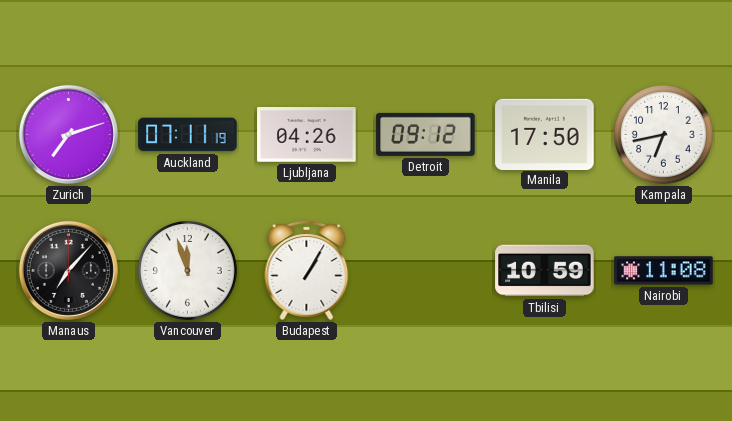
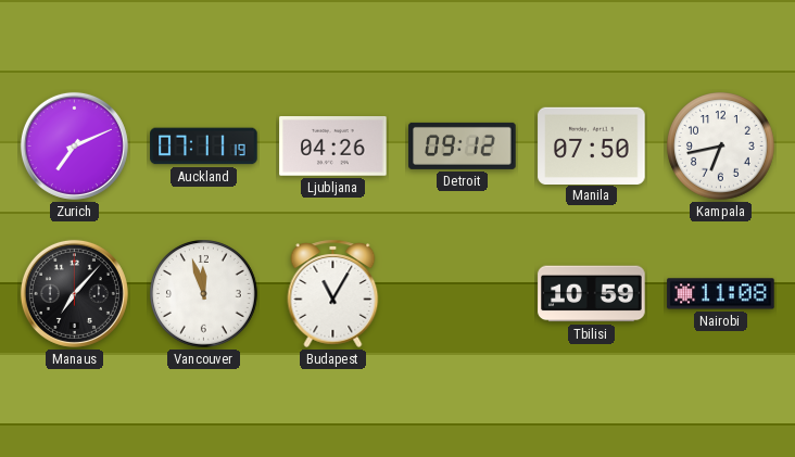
Zurich: 7:12 -> 7:11 (74, 145)
Manila: 17:50 -> 07:50 (592, 145)
Budapest: 1:05 -> 11:05 (333, 293)
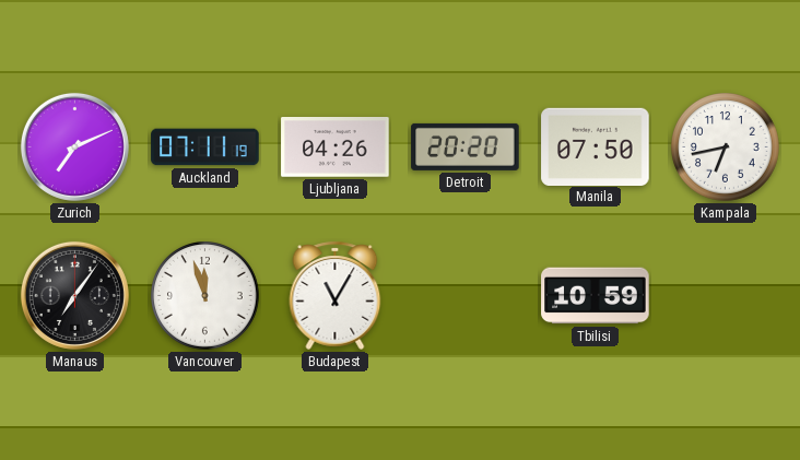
Detroit: 09:12 -> 20:20 (466, 146)
Manaus: 7:07 -> 7:06 (74, 295)
Nairobi: 11:08 -> none (721, 294)
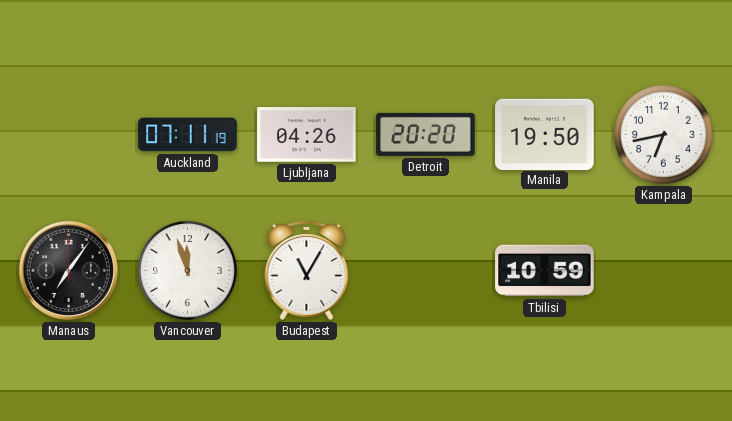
Zurich: 7:11 -> none (74, 146)
Manila: 07:50 -> 19:50 (545, 134)
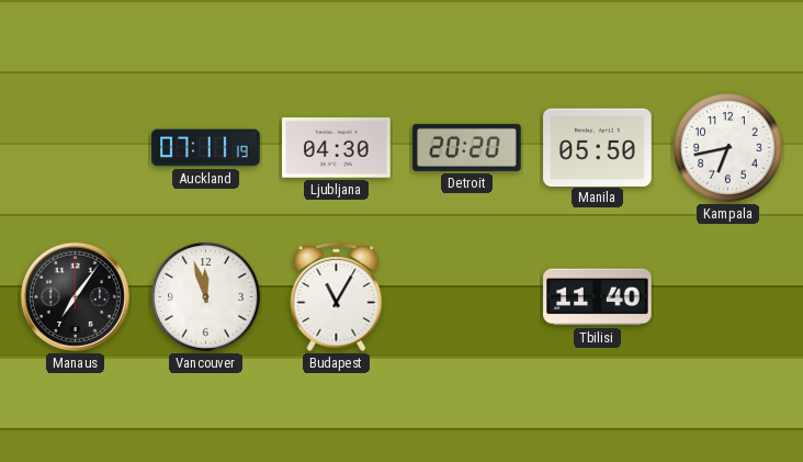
Ljubljana: 04:26 -> 04:30 (337, 148)
Manila: 19:50 -> 05:50 (598, 147)
Tbilisi: 10:59 -> 11:40 (598, 297)
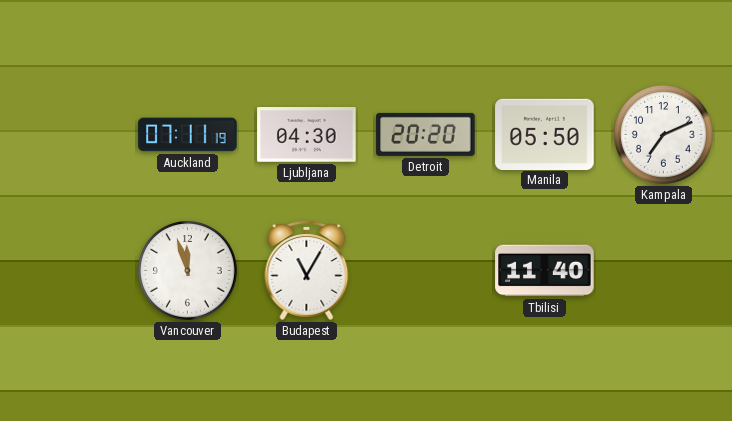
Kampala: 6:43 -> 7:11 (664, 135)
Manaus: 7:06 -> none (75, 296)
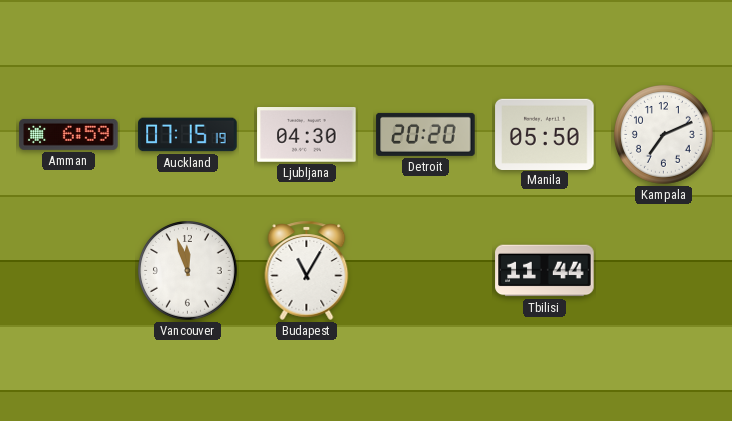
Amman: none -> 6:59 (69, 134)
Auckland: 07:11 -> 07:15 (188, 135)
Tbilisi: 11:40 -> 11:44 (545, 271)
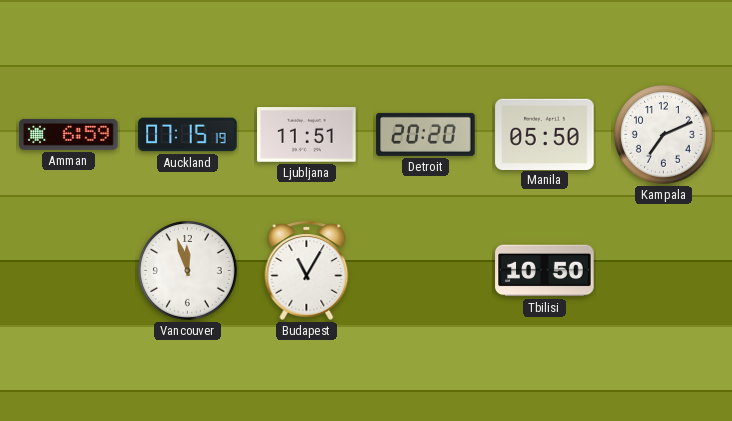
Ljubljana: 04:30 -> 11:51 (307, 135)
Tbilisi: 11:44 -> 10:50 (545, 271)
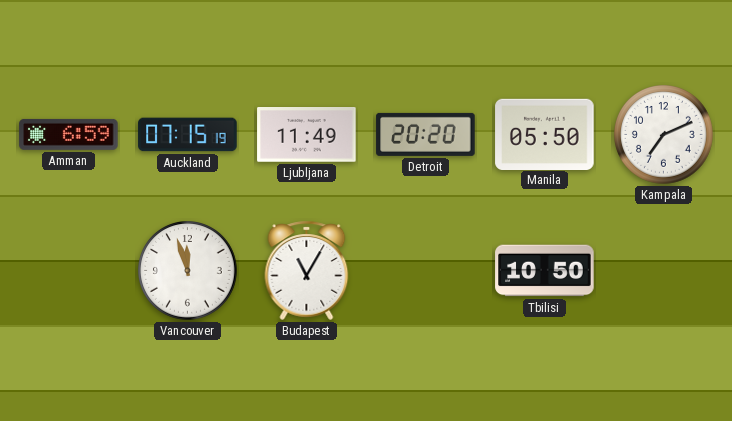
Ljubljana: 11:51 -> 11:49 (307, 135)
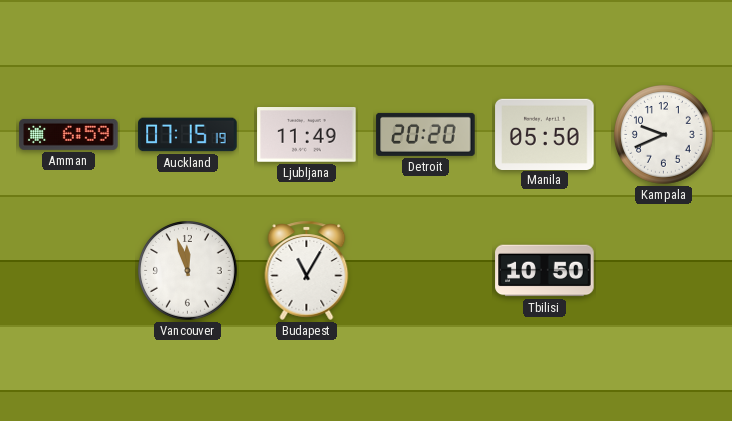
Kampala: 7:11 -> 9:41 (664, 135)
